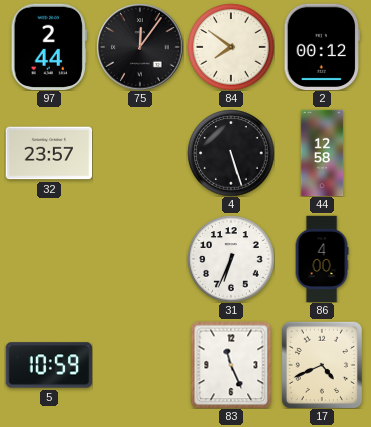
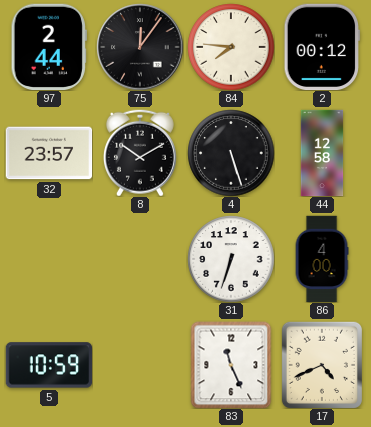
84: 7:51 -> 7:46 (231, 47)
8: none -> 10:10 (140, 153)
31: 6:34 -> 6:33 (231, 259)
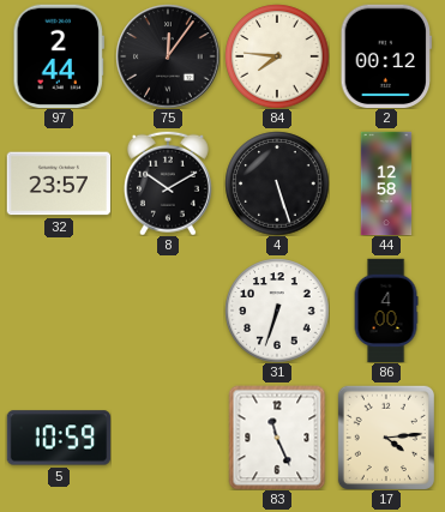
17: 4:41 -> 4:14 (386, 438)
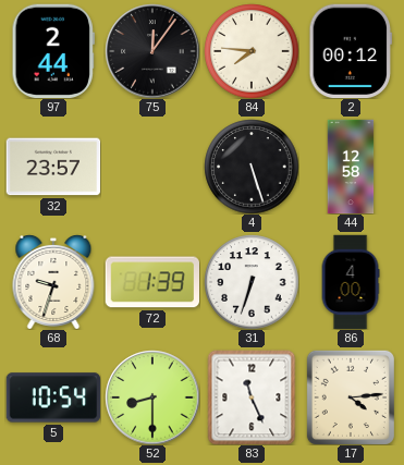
8: 10:10 -> none (168, 183)
68: none -> 9:33 (53, 282)
72: none -> 1:39 (151, 282)
5: 10:59 -> 10:54 (53, 397)
52: none -> 8:30 (152, 397)
